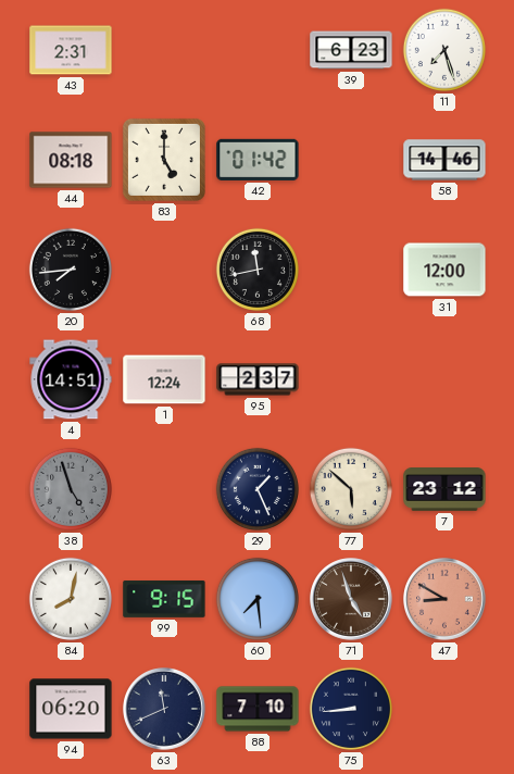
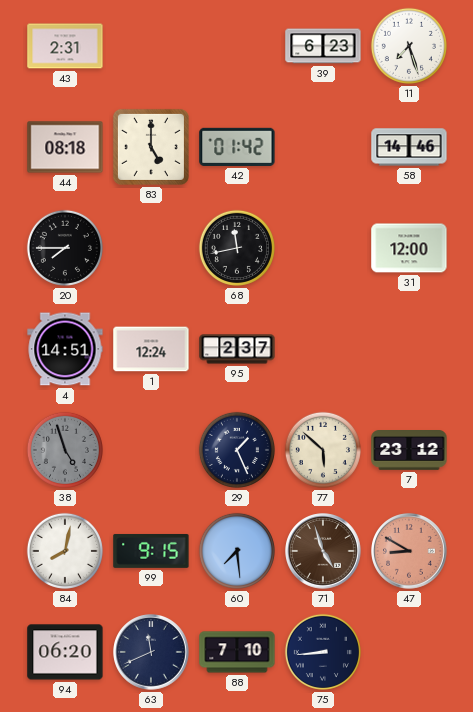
20: 7:44 -> 7:45 (65, 248)
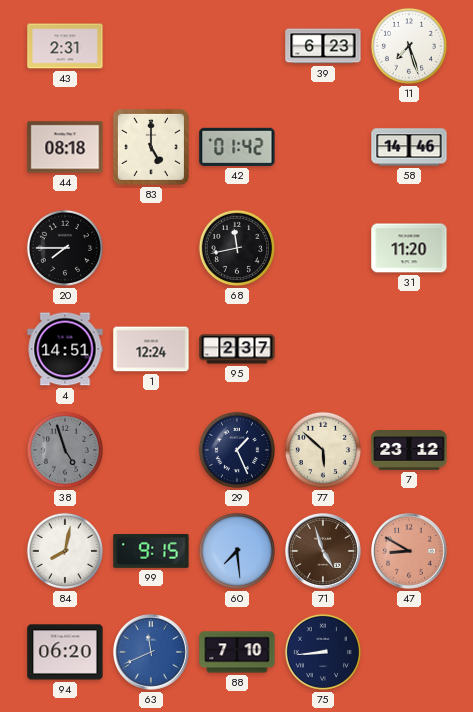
31: 12:00 -> 11:20 (409, 248)
63 dial: navy -> blue (151, 652)
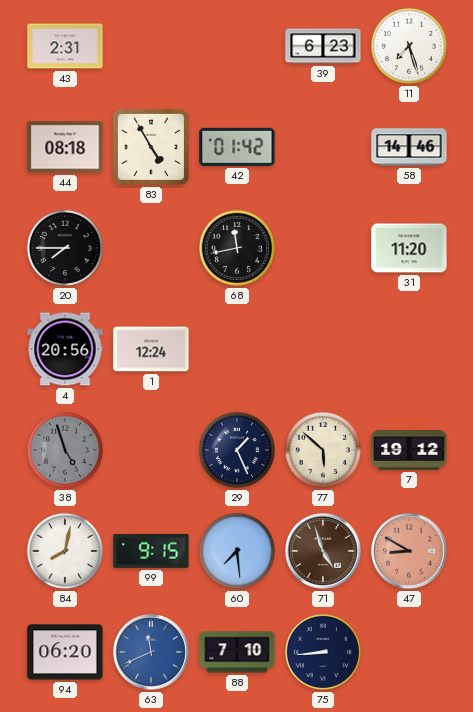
83: 5:00 -> 4:55 (151, 147)
4: 14:51 -> 20:56 (65, 349)
95: 2:37 -> none (237, 349)
7: 23:12 -> 19:12 (409, 451)
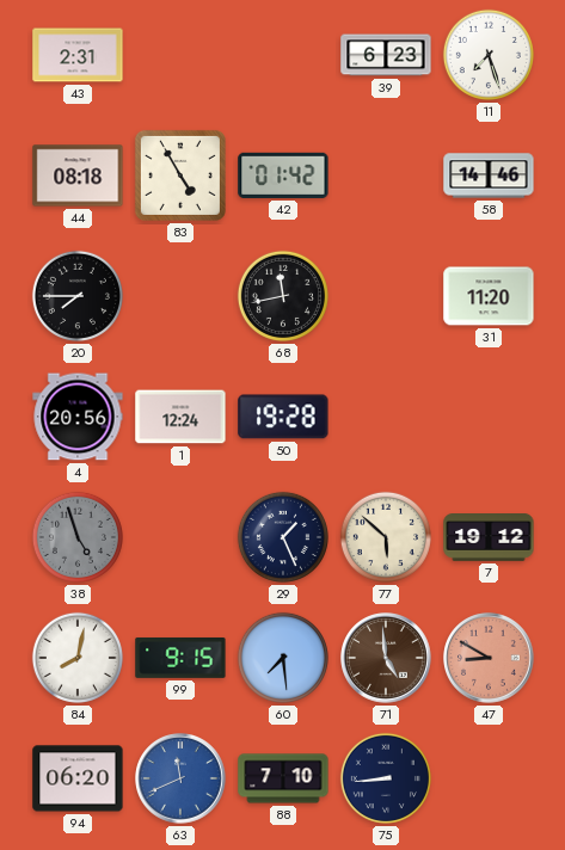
50: none -> 19:28 (283, 417)
71: 4:57 -> 4:59 (386, 658)
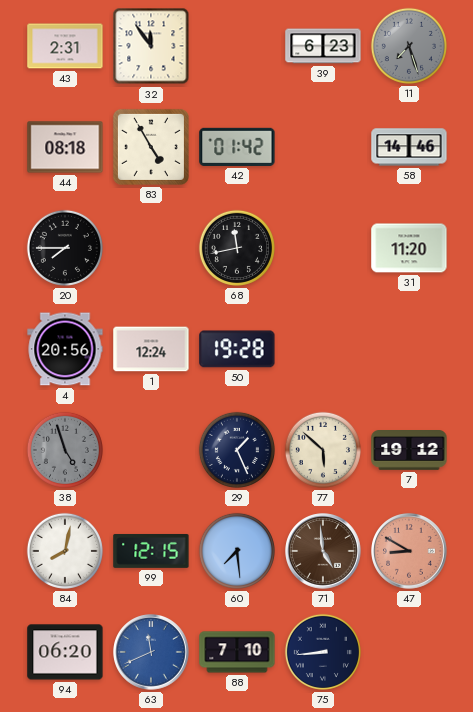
32: none -> 11:54 (151, 46)
11 dial: white -> grey (409, 46)
99: 9:15 -> 12:15 (151, 551)
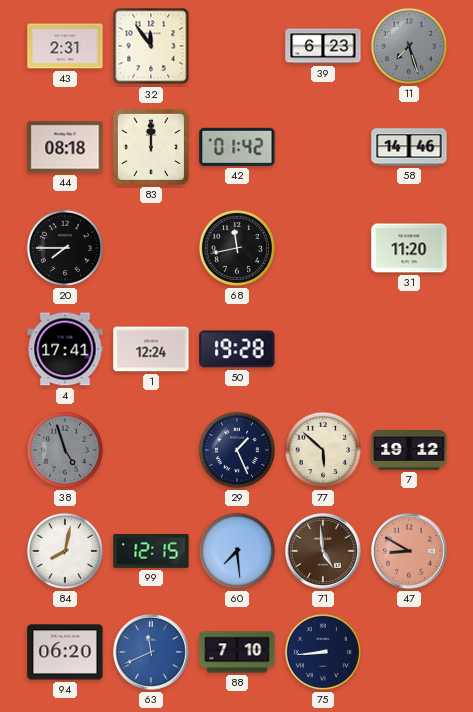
83: 4:55 -> 12:00 (151, 147)
4: 20:56 -> 17:41 (65, 349)
